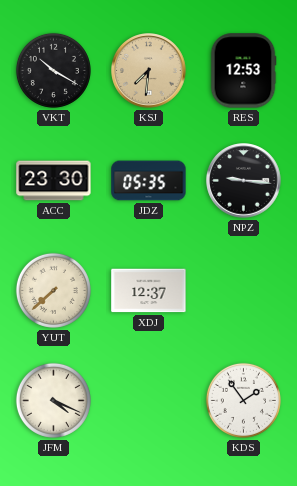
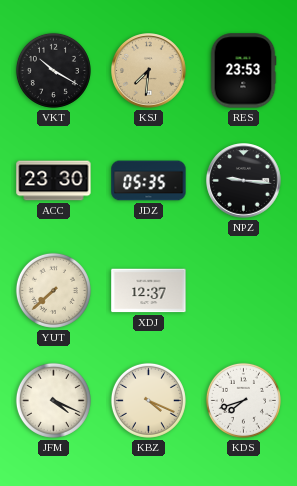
RES: 12:53 -> 23:53 (243, 71)
KBZ: none -> 4:19 (148, 400)
KDS: 1:54 -> 7:42 (243, 400)
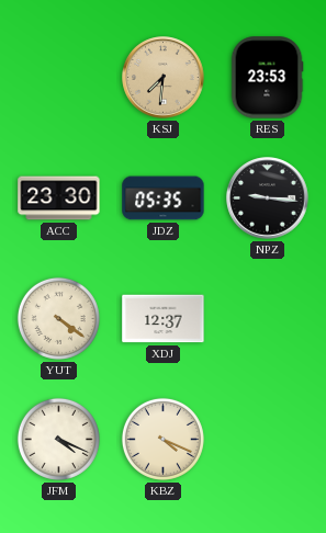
VKT: 10:20 -> none (53, 70)
YUT: 7:38 -> 4:21 (58, 318)
KDS: 7:42 -> none (243, 400)
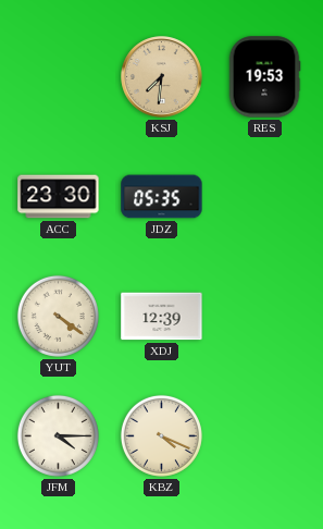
RES: 23:53 -> 19:53 (264, 77)
NPZ: 9:16 -> none (268, 199)
XDJ: 12:37 -> 12:39 (162, 317)
JFM: 4:19 -> 4:15 (58, 435)
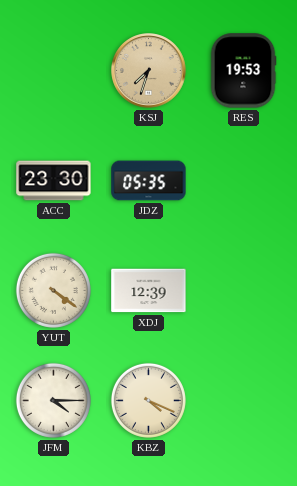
KSJ: 7:31 -> 7:33 (149, 71)
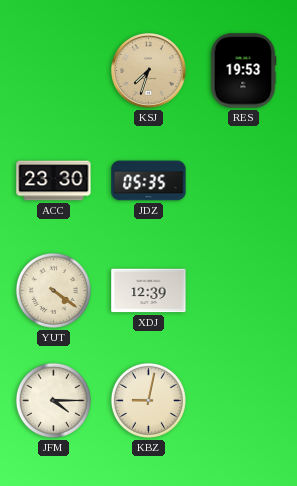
KBZ: 4:19 -> 9:02 (148, 400)
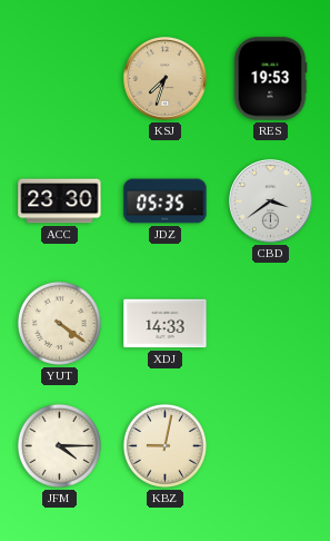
CBD: none -> 3:39 (271, 201)
XDJ: 12:39 -> 14:33 (166, 324)
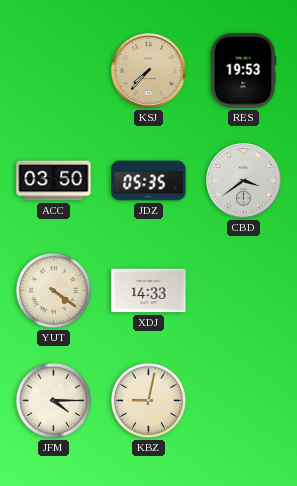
KSJ: 7:33 -> 7:37 (149, 71)
ACC: 23:30 -> 03:50 (54, 181)
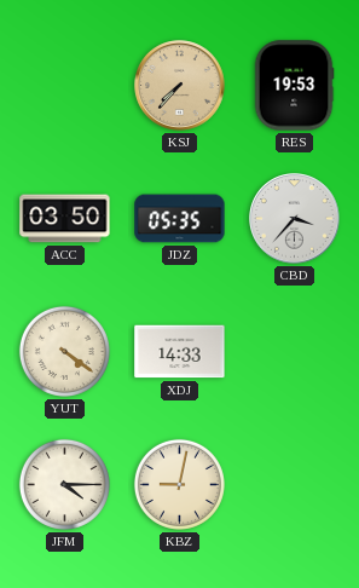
CBD: 3:39 -> 3:37 (295, 219)
